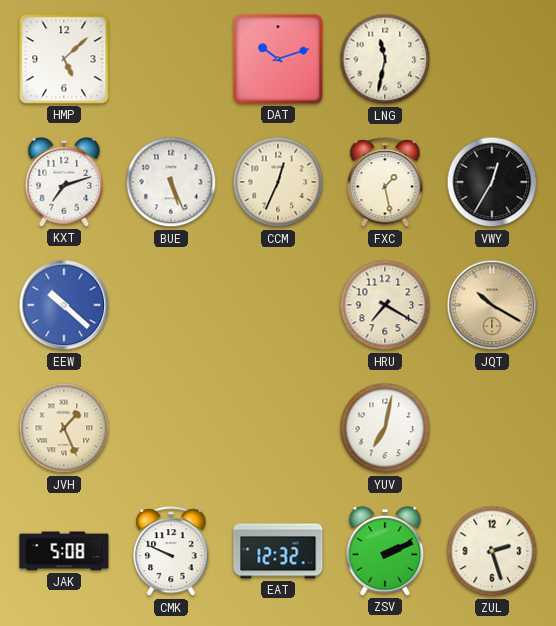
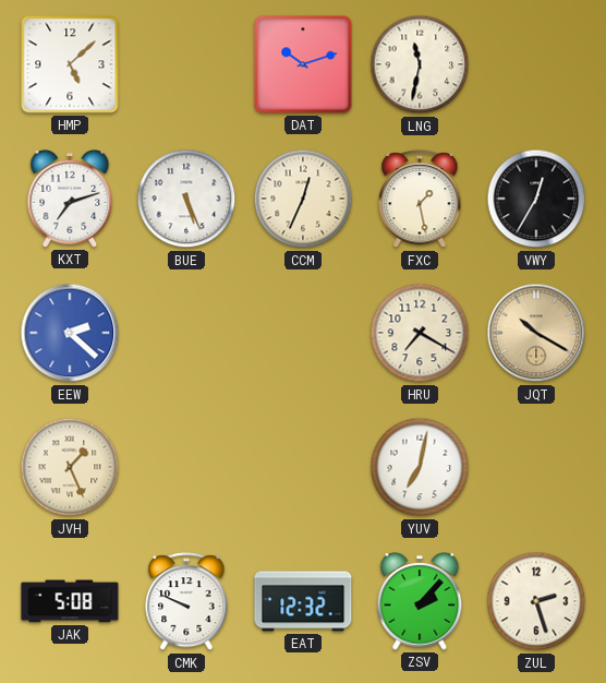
EEW: 10:22 -> 2:22 (70, 333)
ZSV: 2:11 -> 2:07 (420, 601)
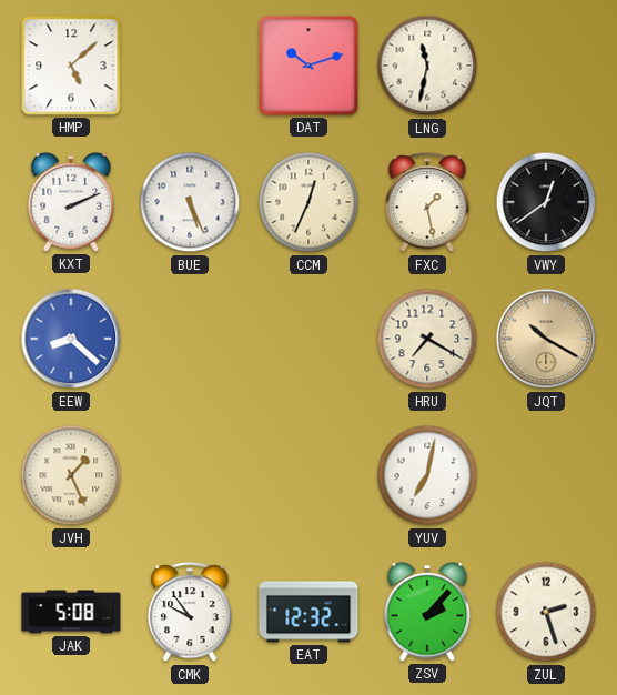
KXT: 7:12 -> 2:11 (71, 202)
VWY: 12:35 -> 12:39 (546, 202)
EEW: 2:22 -> 8:22 (71, 339)
CMK: 9:49 -> 9:54 (190, 613)
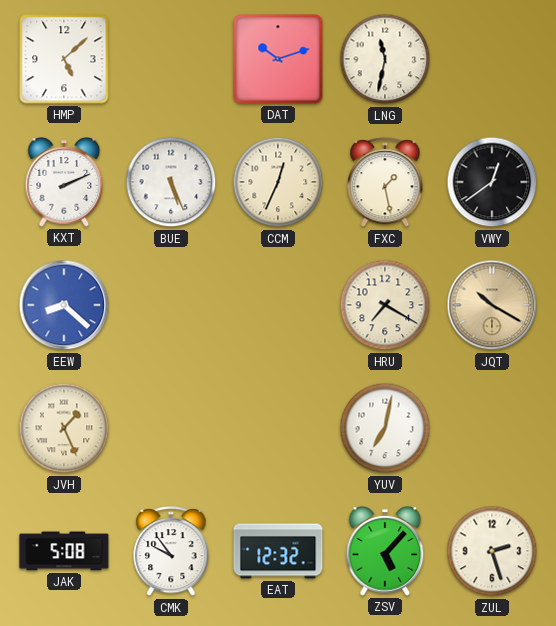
ZSV: 2:07 -> 5:07 (385, 551)
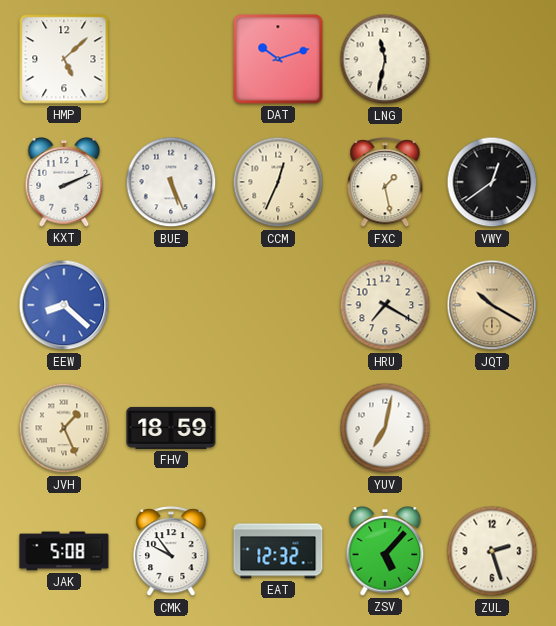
FHV: none -> 18:59 (171, 428)
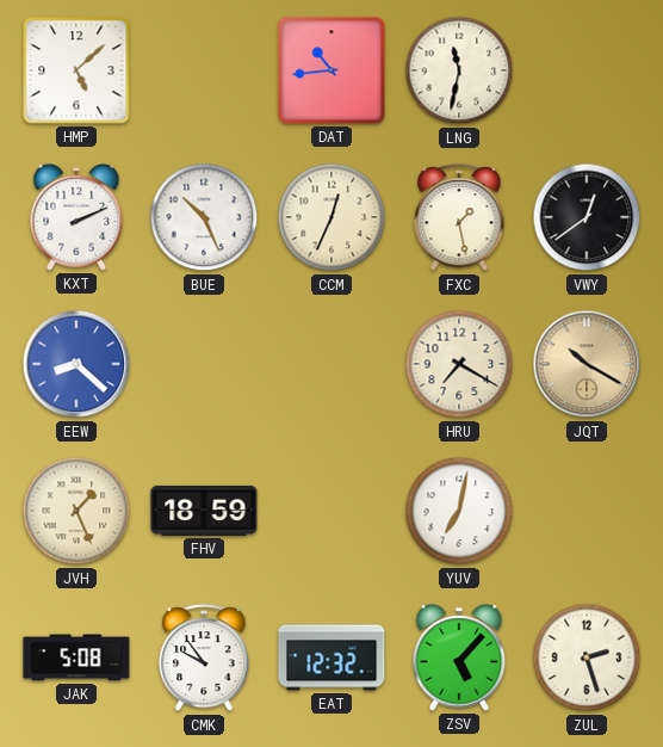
DAT: 10:12 -> 10:44 (331, 70)
BUE: 5:26 -> 10:26 (204, 217)
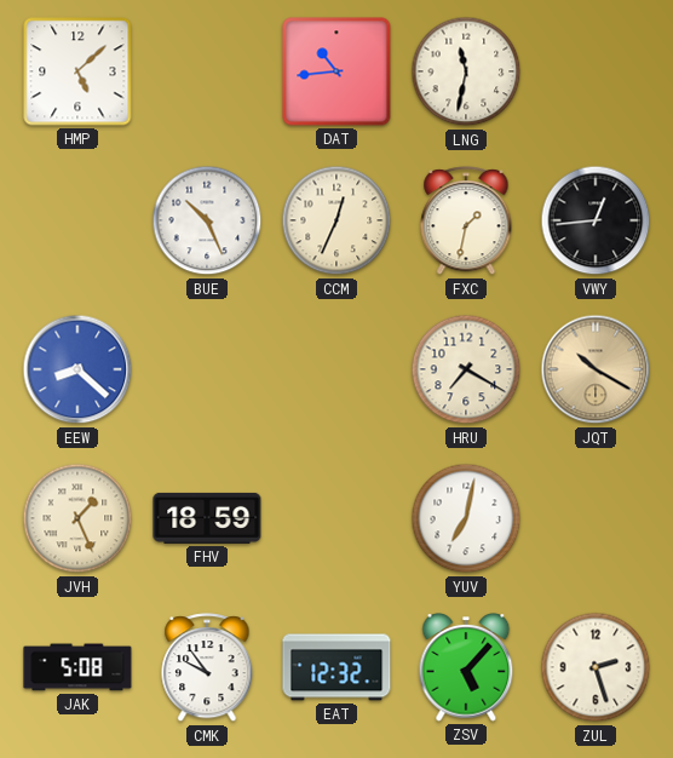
KXT: 2:11 -> none (76, 217)
FXC: 1:28 -> 1:32 (466, 222)
VWY: 12:39 -> 12:44 (596, 220)
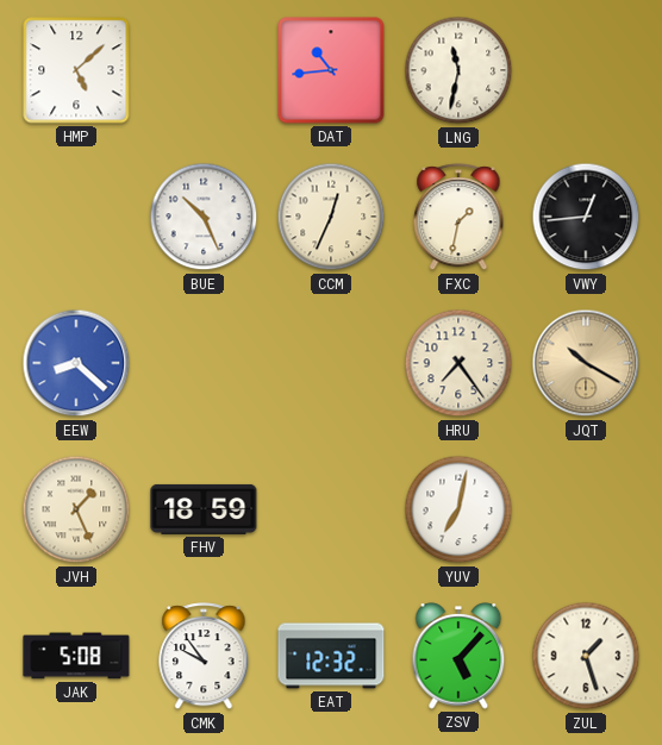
HRU: 7:20 -> 7:24 (458, 363)
ZUL: 2:27 -> 1:27 (586, 656)
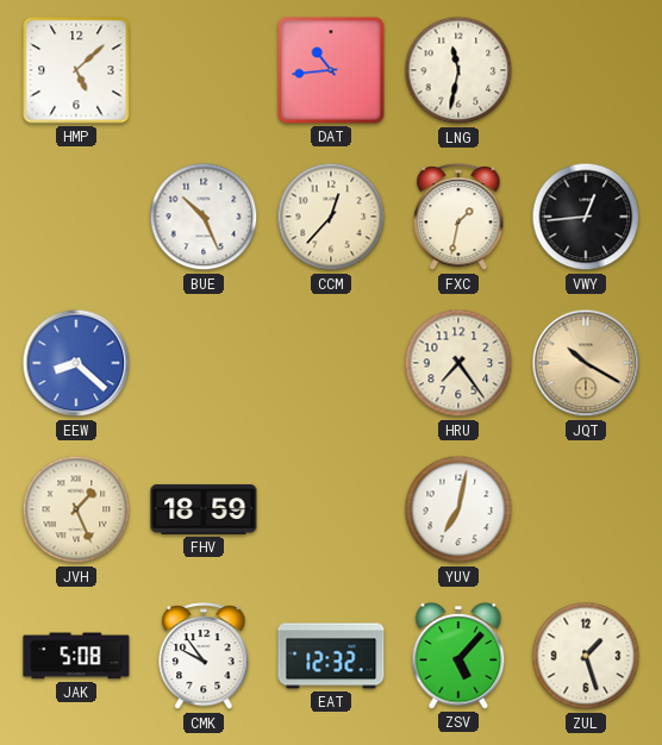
CCM: 12:34 -> 12:37 (331, 217)
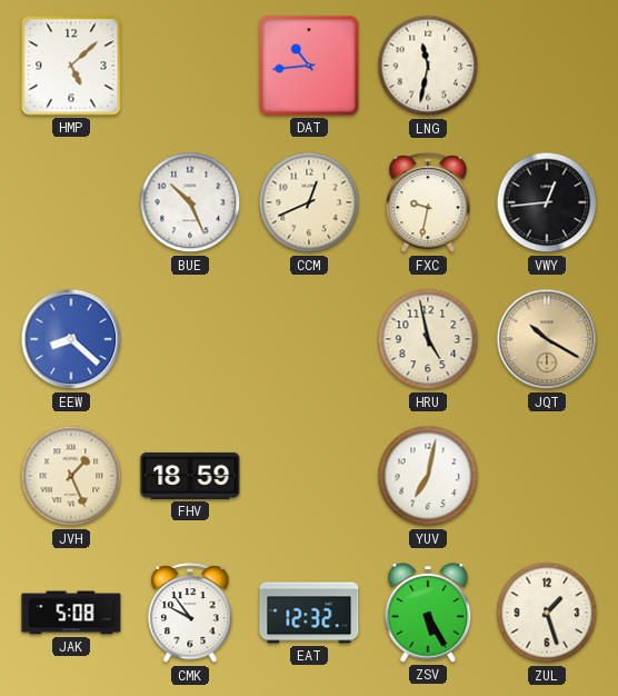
CCM: 12:37 -> 12:41 (309, 202)
FXC: 1:32 -> 9:32 (428, 203)
HRU: 7:24 -> 4:58 (428, 339)
ZSV: 5:07 -> 5:25 (428, 613)
